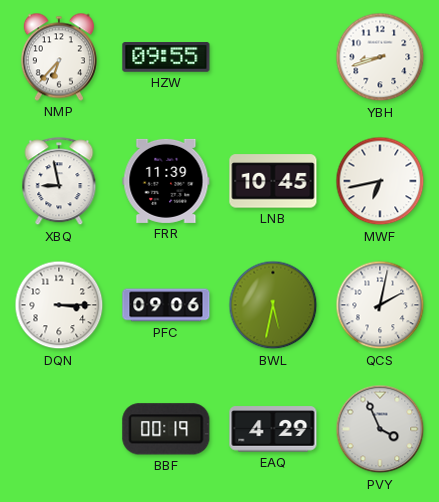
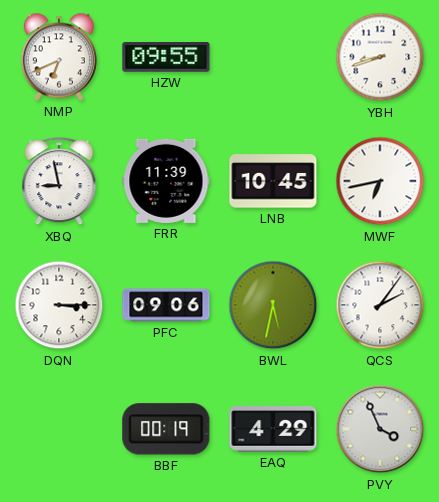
NMP: 6:37 -> 6:41 (59, 57)
QCS: 2:02 -> 2:06 (380, 305)
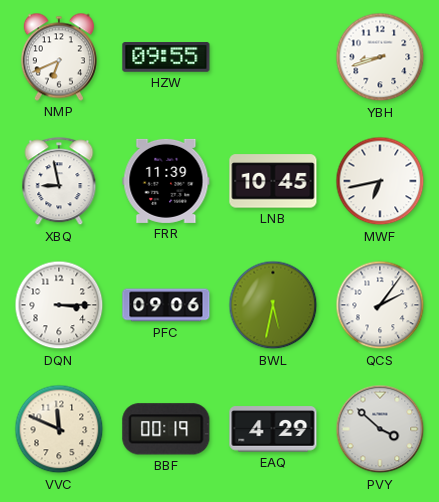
VVC: none -> 11:49 (59, 429)
PVY: 3:56 -> 3:52 (380, 429)
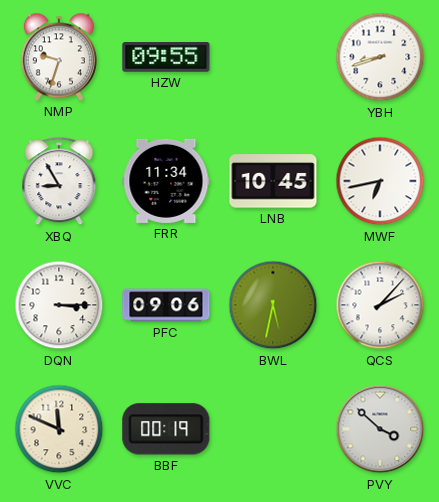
NMP: 6:41 -> 9:33 (59, 57)
XBQ: 8:58 -> 8:55 (59, 182)
FRR: 11:39 -> 11:34 (166, 181)
QCS: 2:06 -> 2:07 (380, 305)
EAQ: 4:29 -> none (273, 429)
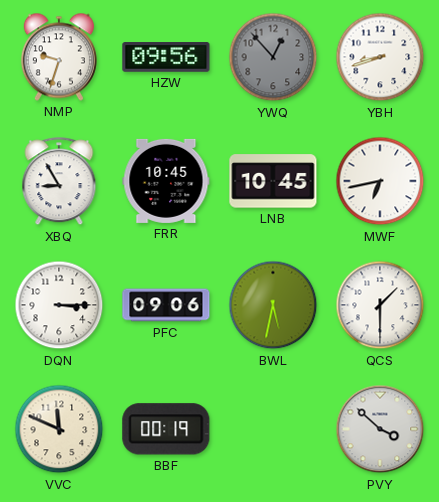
HZW: 09:55 -> 09:56 (166, 57)
YWQ: none -> 12:53 (273, 57)
FRR: 11:34 -> 10:45 (166, 181)
QCS: 2:07 -> 1:30 (380, 305)
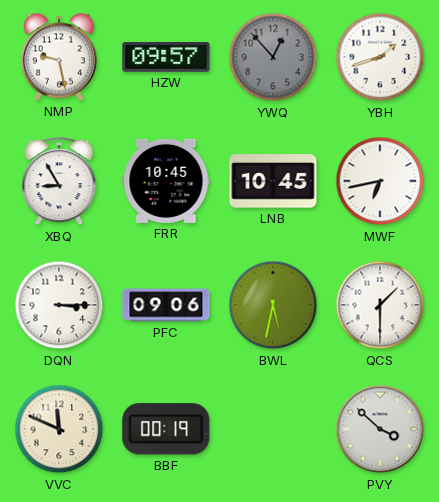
NMP: 9:33 -> 9:28 (59, 57)
HZW: 09:56 -> 09:57 (166, 57)
YBH: 8:42 -> 1:42 (380, 57)
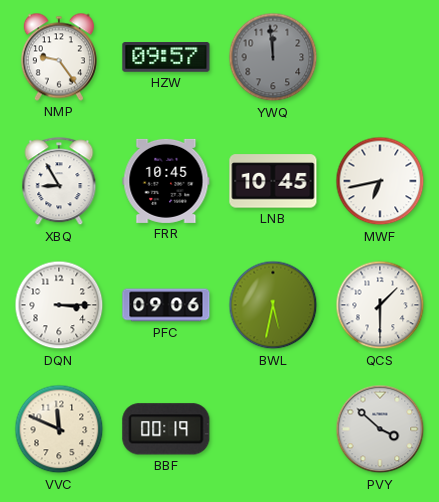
NMP: 9:28 -> 9:24 (59, 57)
YWQ: 12:53 -> 11:59 (273, 57)
YBH: 1:42 -> none (380, 57)
